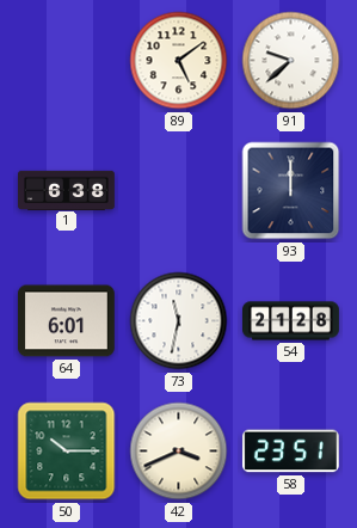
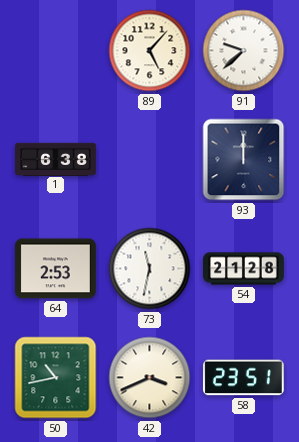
89: 5:09 -> 5:07 (150, 51)
64: 6:01 -> 2:53 (55, 269)
50: 10:15 -> 10:43 (56, 378)
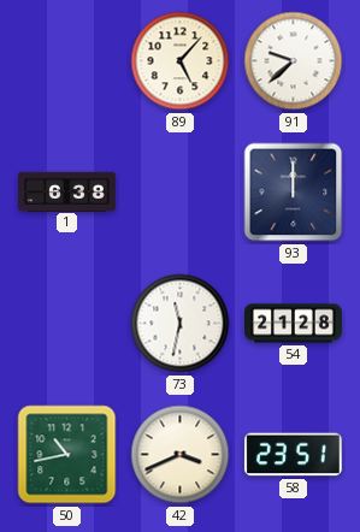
64: 2:53 -> none (55, 269)
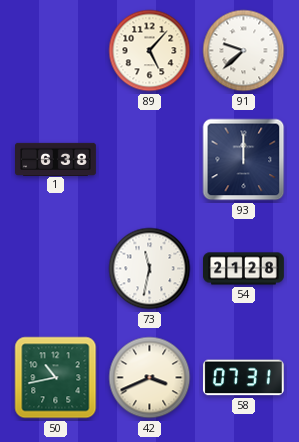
58: 23:51 -> 07:31 (243, 378)
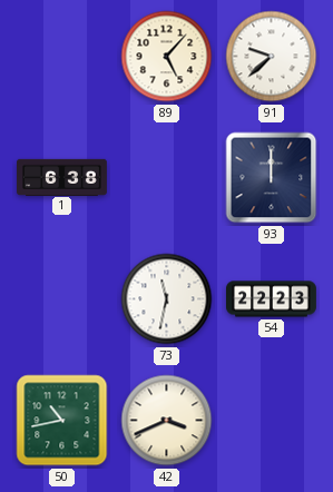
54: 21:28 -> 22:23 (272, 299)
58: 07:31 -> none (243, 378)
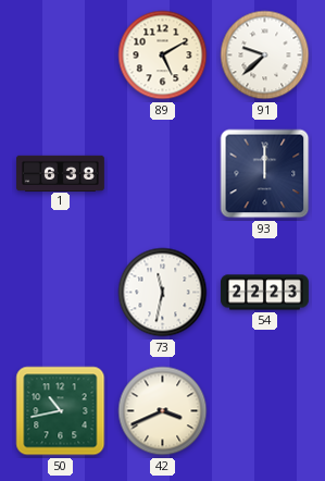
89: 5:07 -> 5:10 (163, 55)
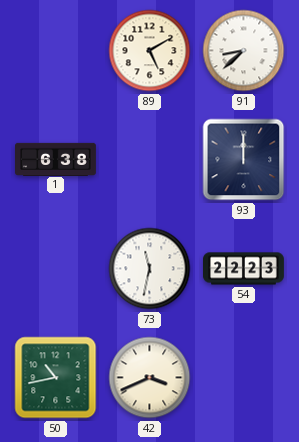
91: 9:38 -> 8:38 (244, 51)
